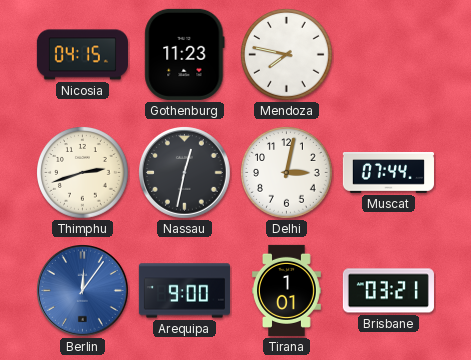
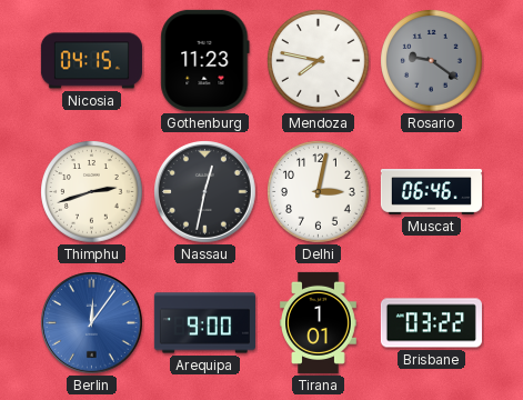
Rosario: none -> 9:21 (432, 61)
Muscat: 07:44 -> 06:46 (431, 192)
Brisbane: 03:21 -> 03:22 (431, 323)
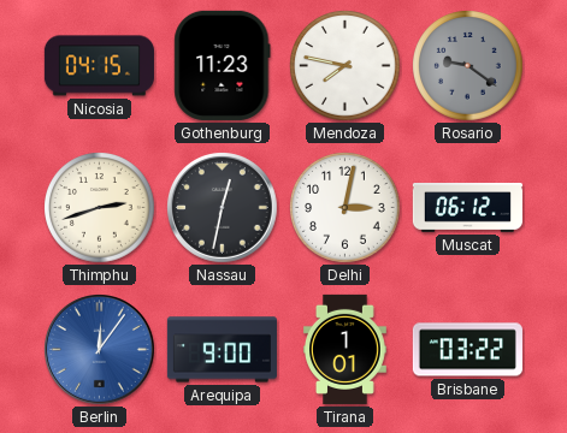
Muscat: 06:46 -> 06:12 (467, 208)
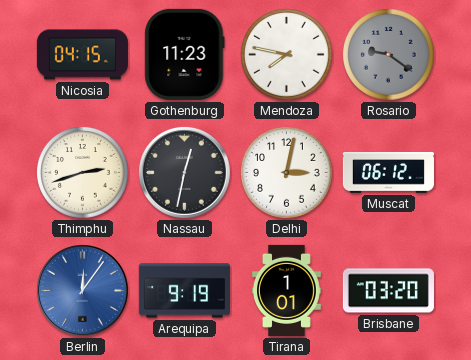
Arequipa: 9:00 -> 9:19 (184, 291)
Brisbane: 03:22 -> 03:20 (388, 291)
